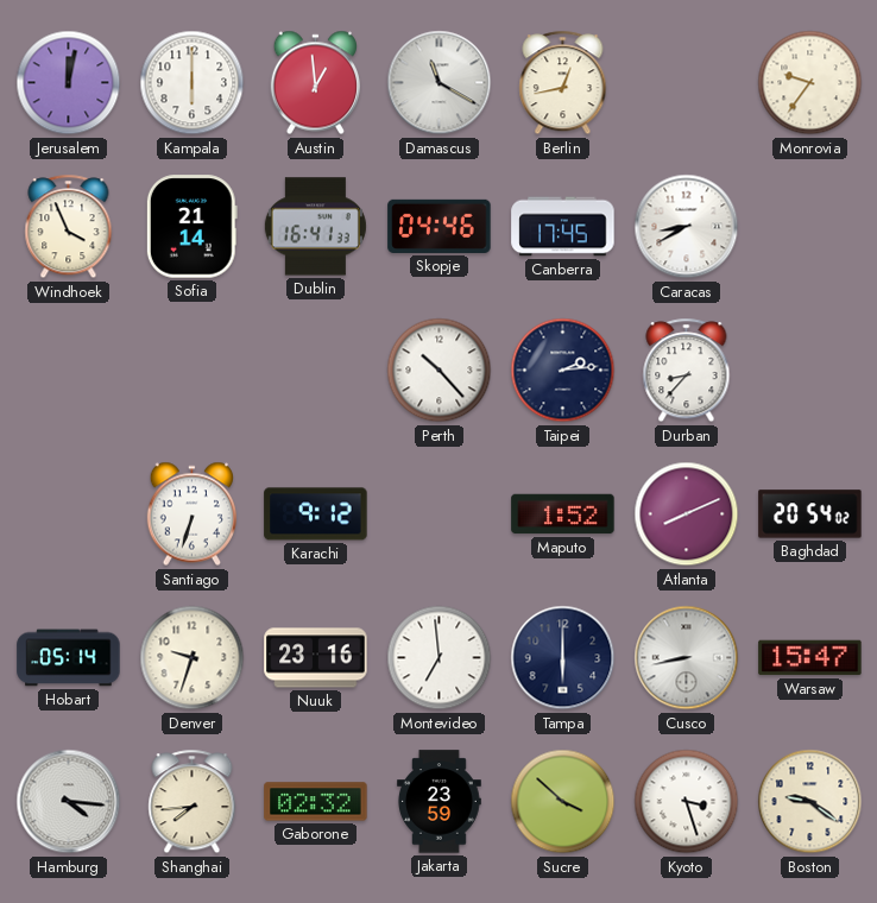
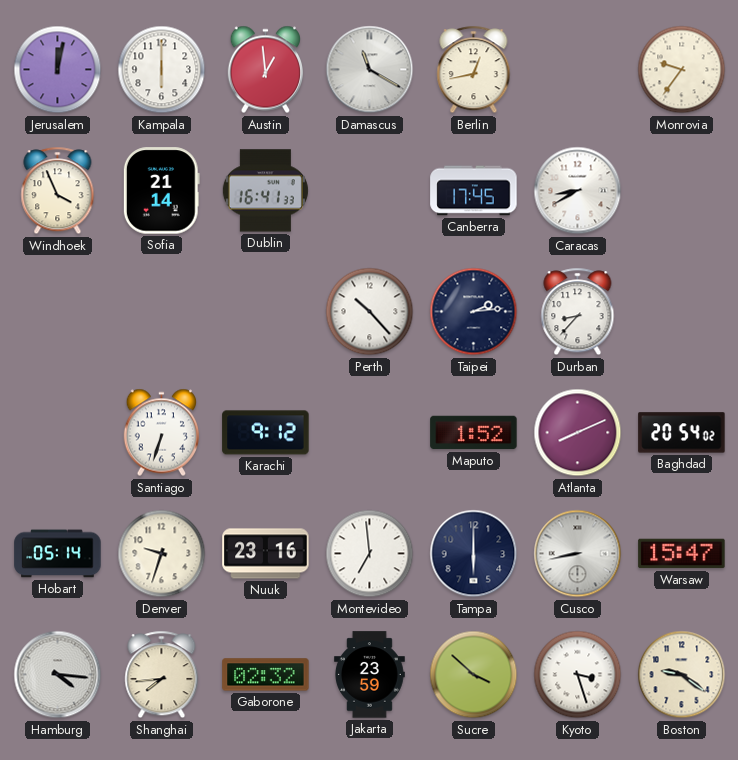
Skopje: 04:46 -> none (440, 226)
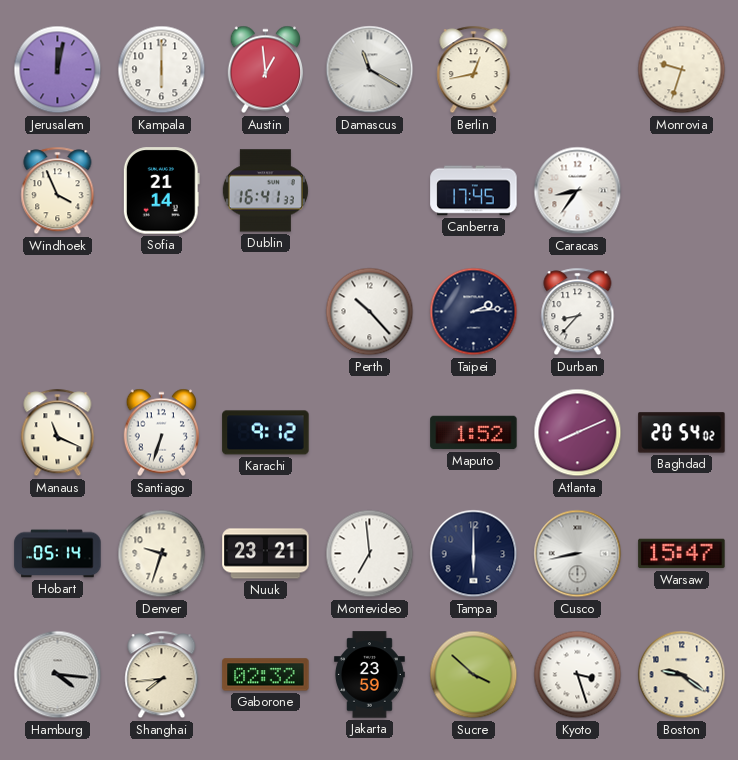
Monrovia: 9:36 -> 9:33 (682, 70)
Caracas: 8:40 -> 8:36 (578, 191)
Manaus: none -> 11:19 (58, 433)
Nuuk: 23:16 -> 23:21 (266, 554)
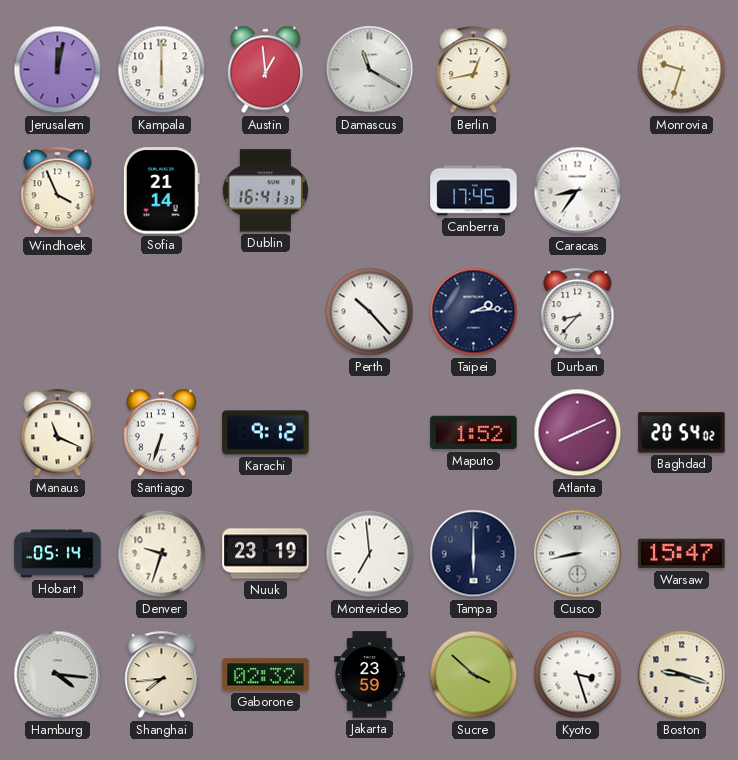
Nuuk: 23:21 -> 23:19 (266, 554)
Boston: 9:21 -> 9:18 (682, 675)
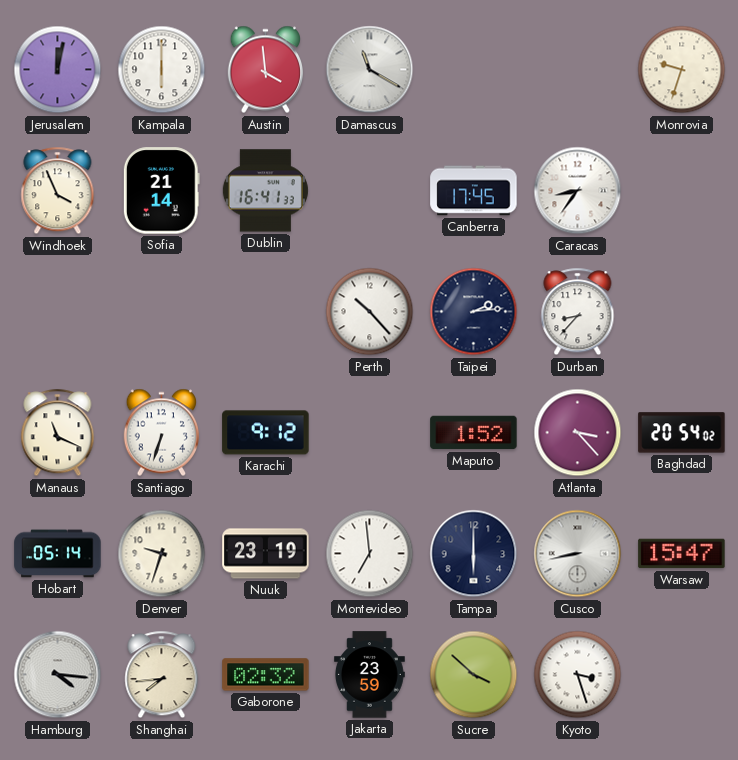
Austin: 12:59 -> 3:59 (265, 70)
Berlin: 12:43 -> none (474, 70)
Atlanta: 8:11 -> 3:23 (578, 433)
Boston: 9:18 -> none (682, 675)
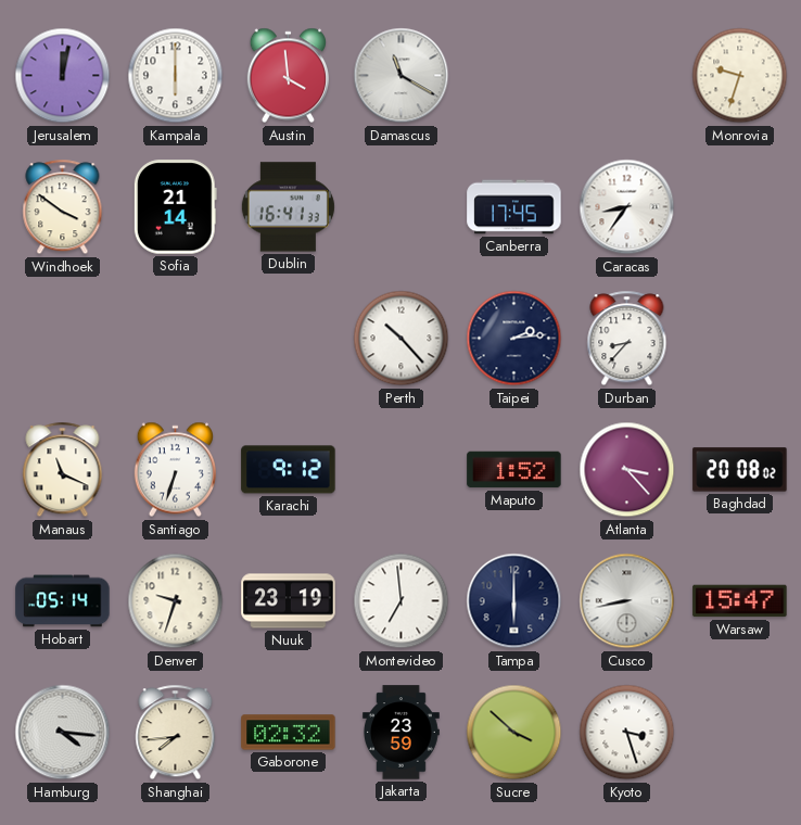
Windhoek: 3:56 -> 3:51 (63, 207)
Baghdad: 20:54 -> 20:08 (740, 470)
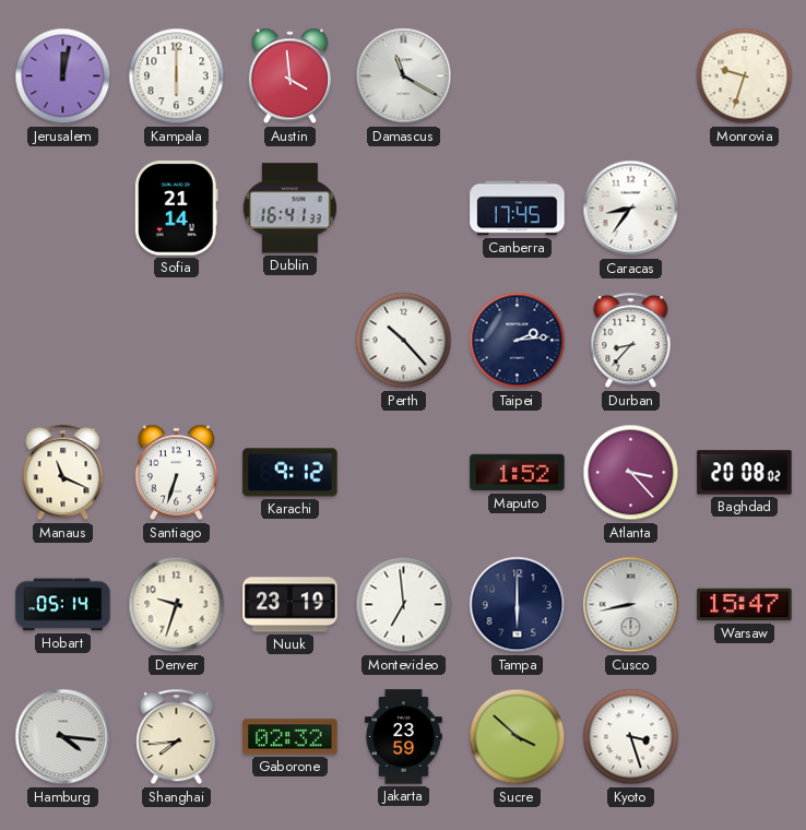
Windhoek: 3:51 -> none (63, 207)
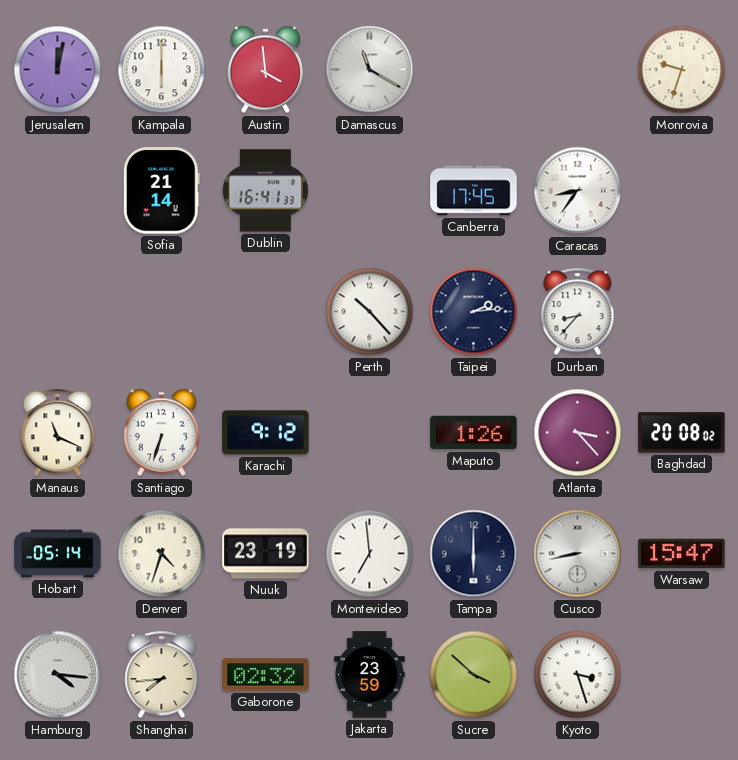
Maputo: 1:52 -> 1:26 (474, 433)
Denver: 9:33 -> 4:33 (162, 554)
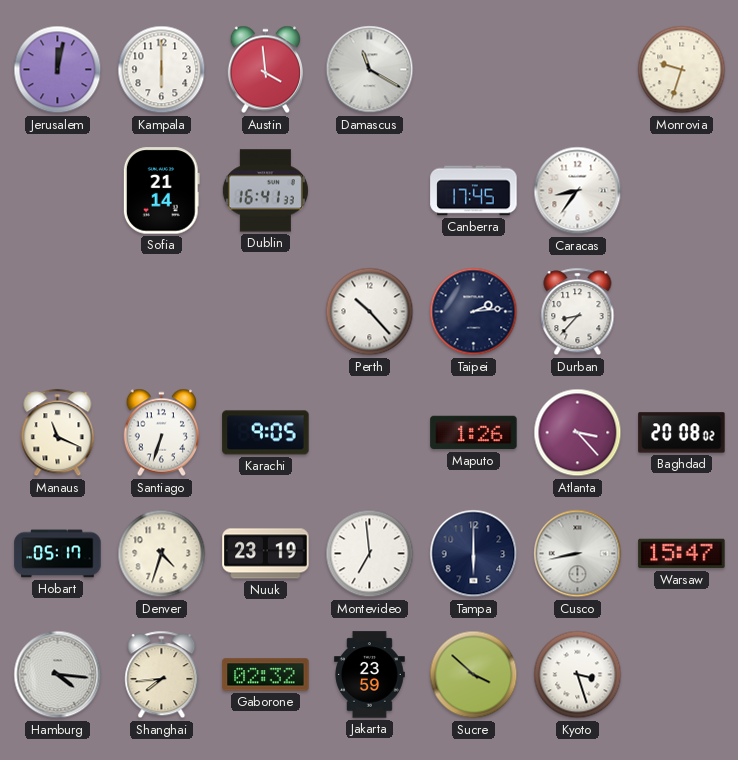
Karachi: 9:12 -> 9:05 (266, 433)
Hobart: 05:14 -> 05:17 (58, 554)
